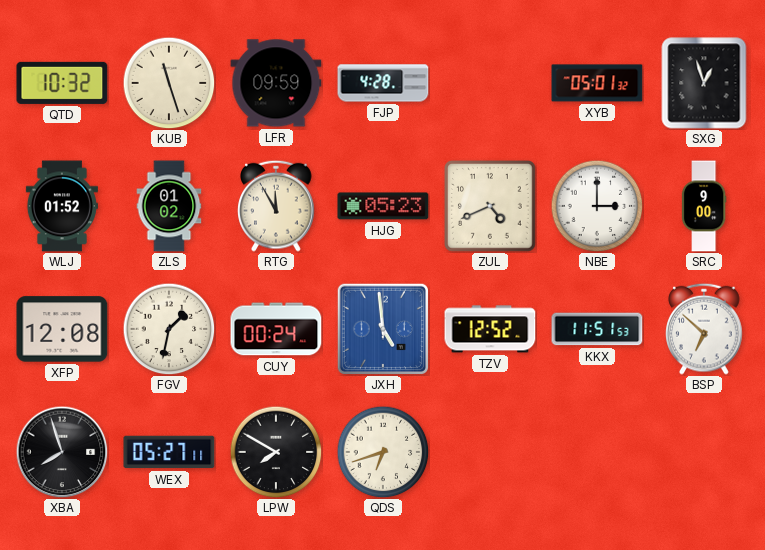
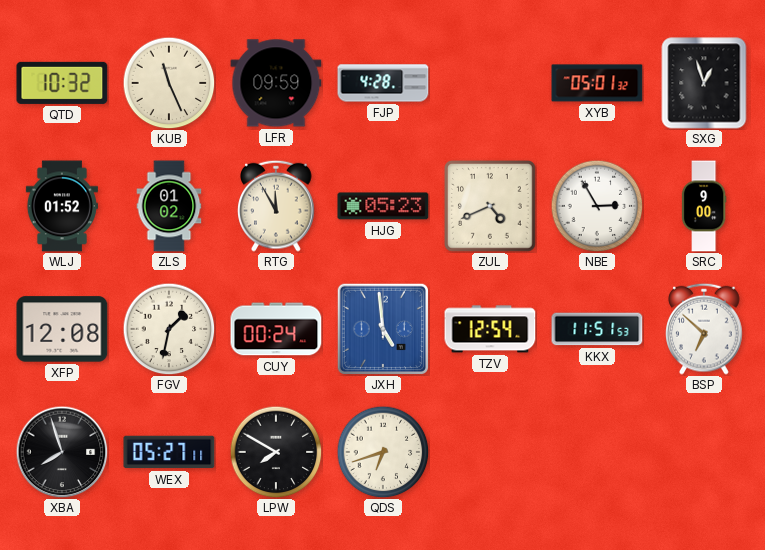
KUB: 11:27 -> 11:26 (169, 83)
NBE: 3:00 -> 2:55 (597, 206)
TZV: 12:52 -> 12:54 (490, 329)
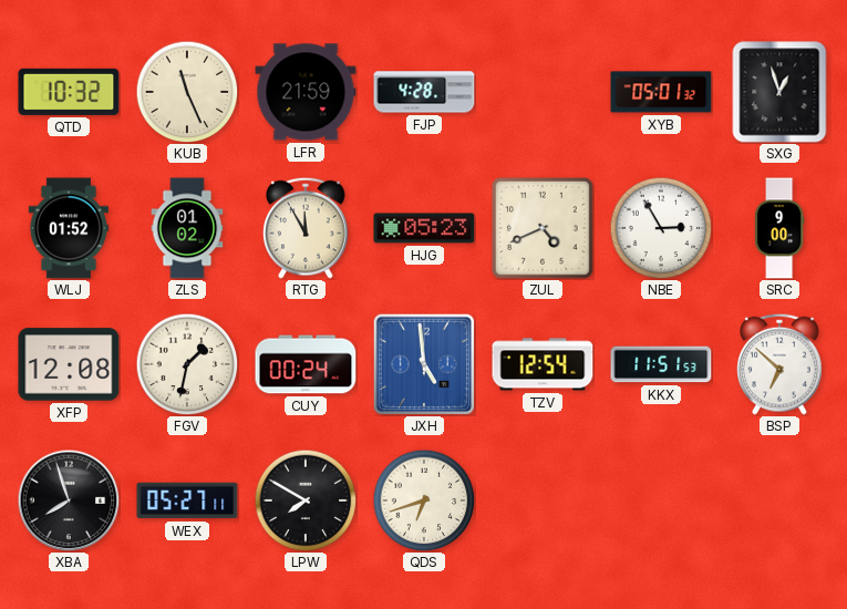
LFR: 09:59 -> 21:59 (306, 92)
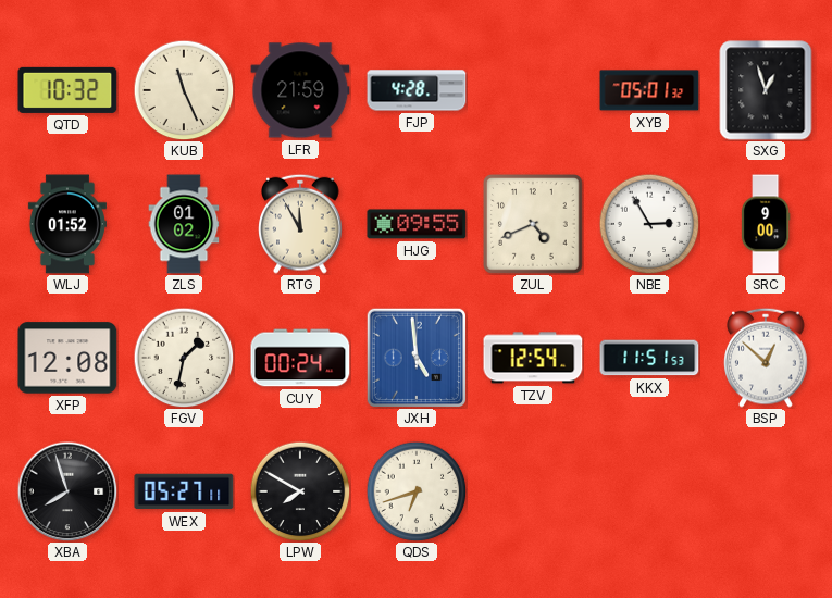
HJG: 05:23 -> 09:55 (417, 224)
BSP: 6:52 -> 12:52 (766, 358)
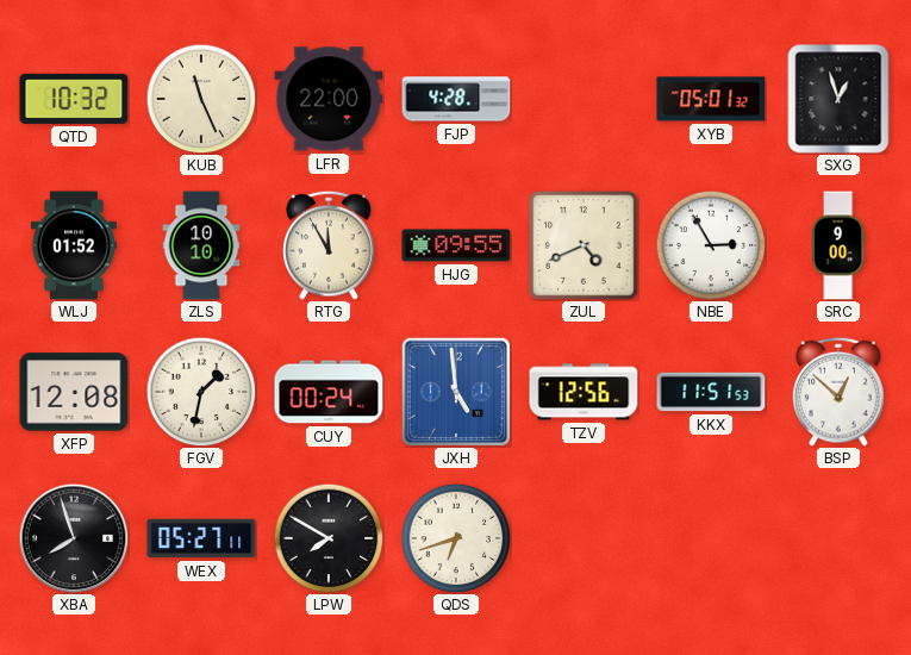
LFR: 21:59 -> 22:00 (329, 99)
ZLS: 01:02 -> 10:10 (201, 245)
TZV: 12:54 -> 12:56 (584, 392)
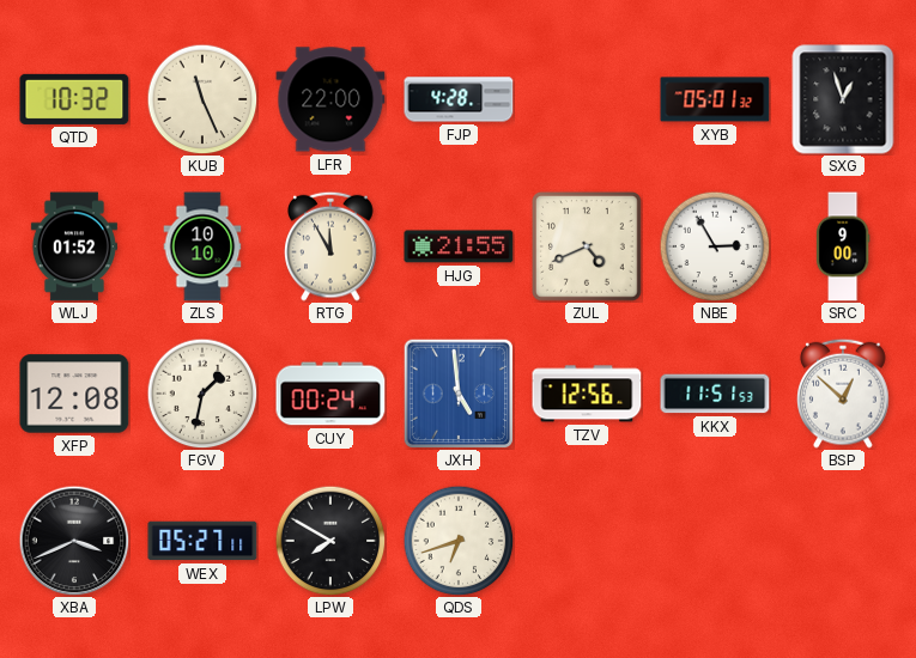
HJG: 09:55 -> 21:55 (459, 246)
XBA: 7:57 -> 3:41 (74, 541)
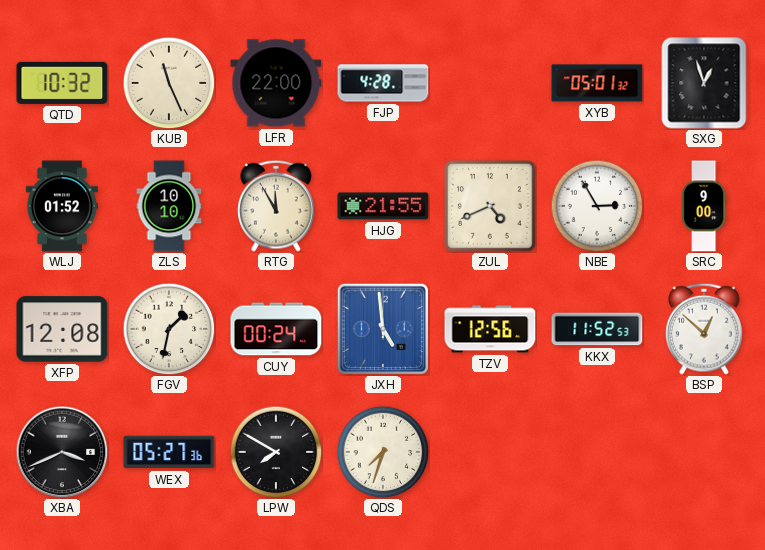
KKX: 11:51 -> 11:52 (597, 329)
WEX: 05:27:11 -> 05:27:36 (169, 452)
QDS: 6:42 -> 7:33 (383, 452)
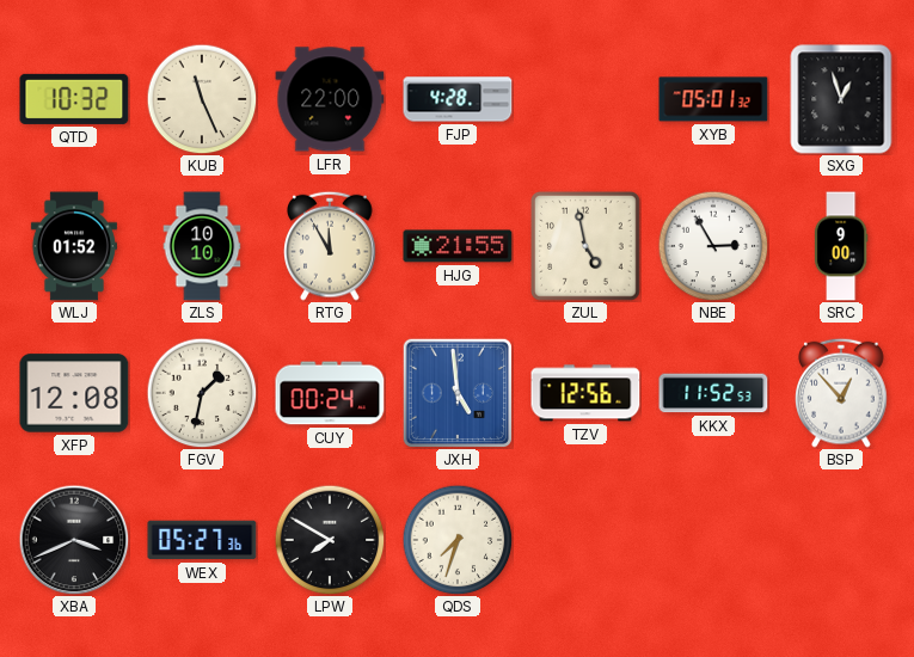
ZUL: 4:41 -> 4:58 (587, 247)
BSP: 12:52 -> 12:53 (841, 393)
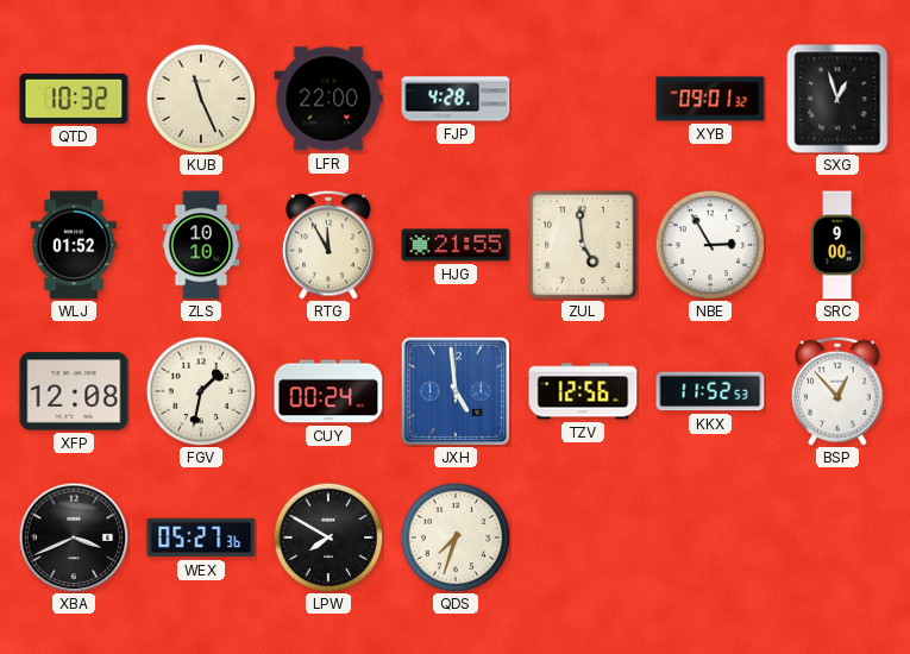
XYB: 05:01 -> 09:01 (710, 99)
ZUL: 4:58 -> 4:59 (584, 246)
